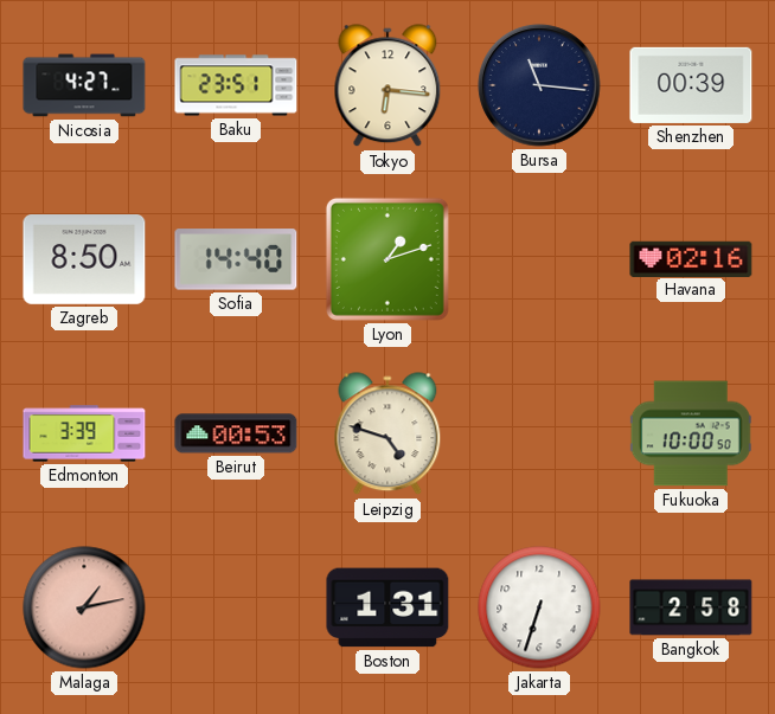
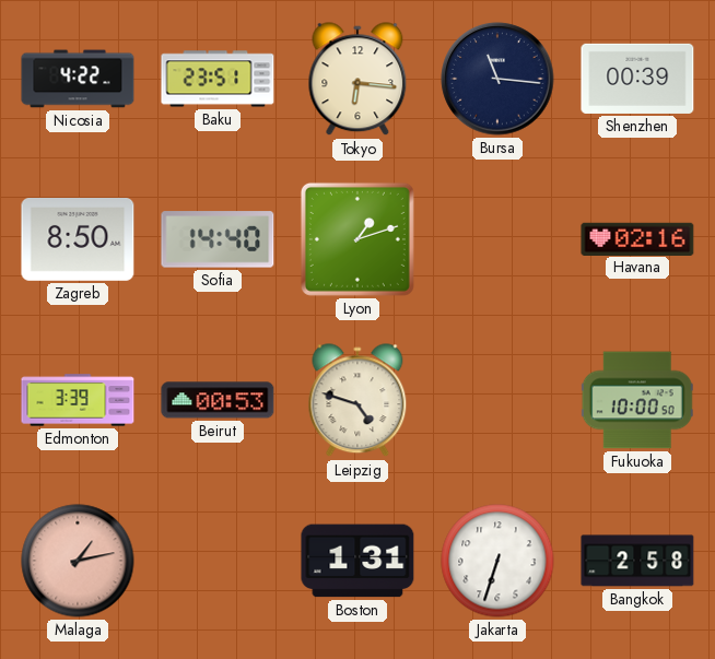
Nicosia: 4:27 -> 4:22 (78, 79)
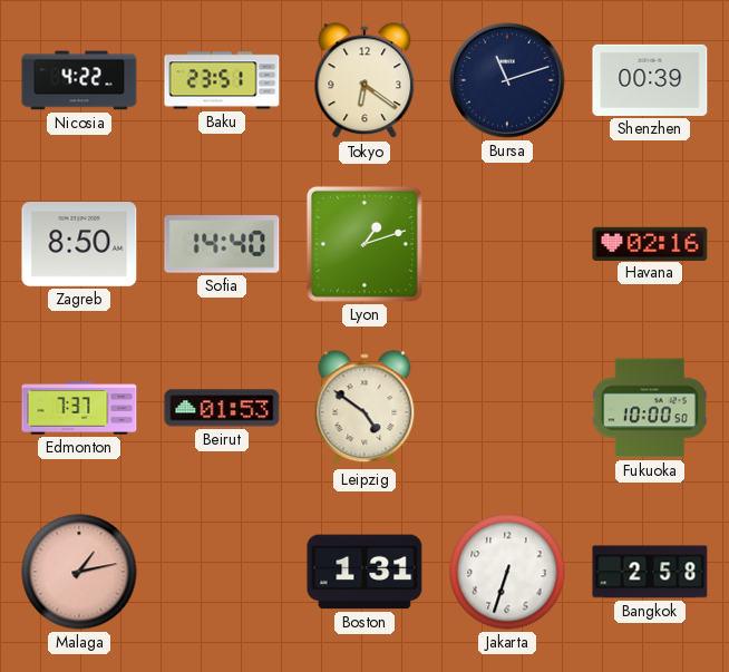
Tokyo: 6:16 -> 6:21 (365, 81)
Bursa: 11:16 -> 11:12 (507, 80)
Edmonton: 3:39 -> 7:37 (79, 408)
Beirut: 00:53 -> 01:53 (222, 408)
Leipzig: 4:48 -> 4:51 (365, 409)
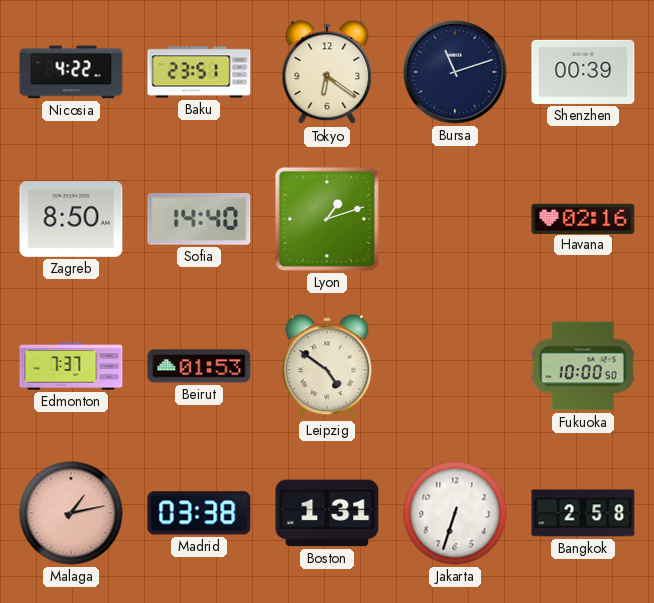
Madrid: none -> 03:38 (199, 513)
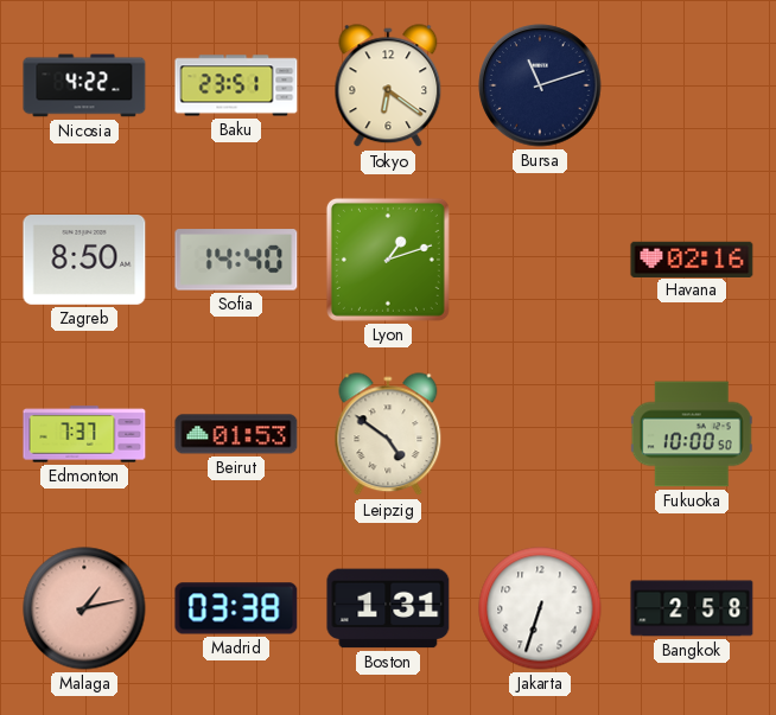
Shenzhen: 00:39 -> none (583, 72)
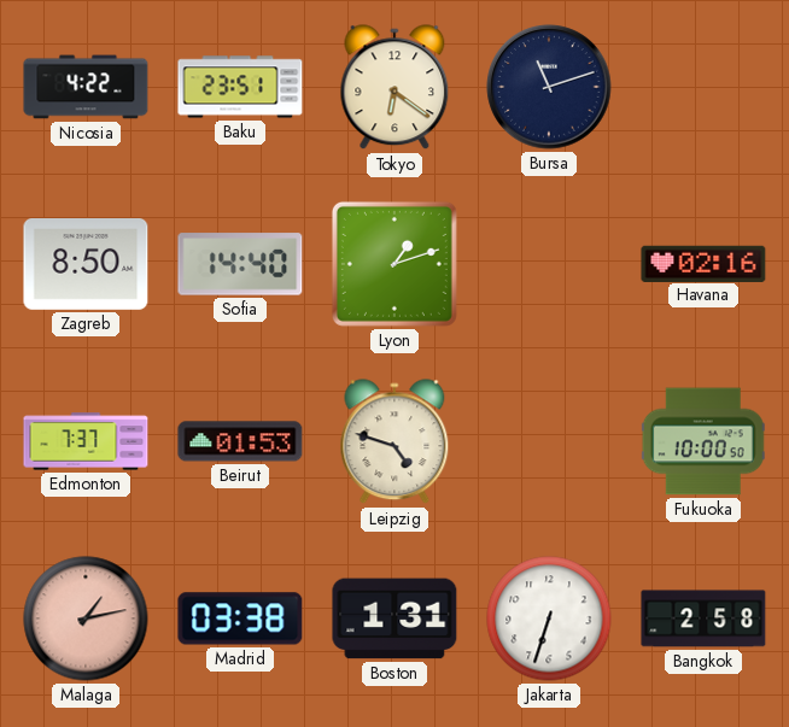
Leipzig: 4:51 -> 4:48 (394, 442)
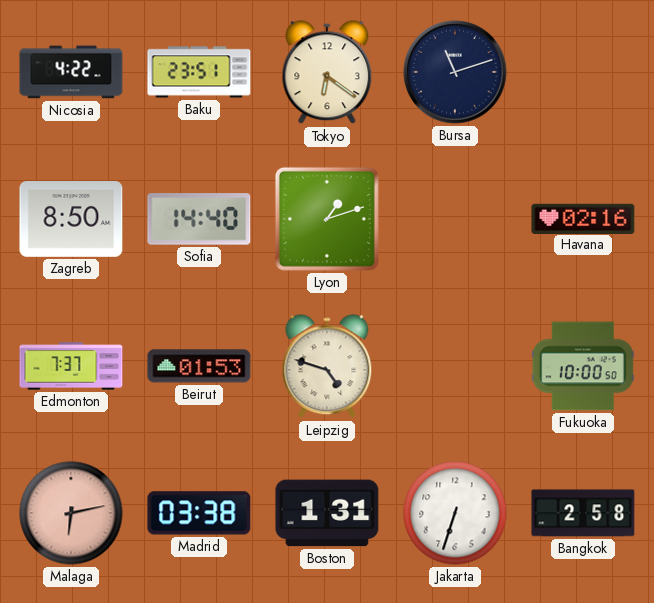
Malaga: 1:13 -> 6:13 (71, 513)
